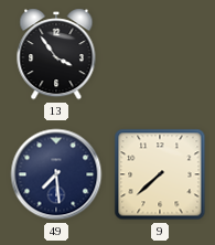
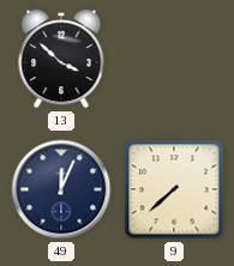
13: 3:54 -> 3:52 (61, 59)
49: 7:29 -> 12:04 (61, 189)
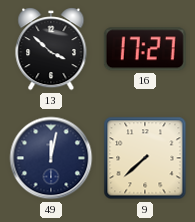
16: none -> 17:27 (145, 49)
49: 12:04 -> 12:02 (51, 158)
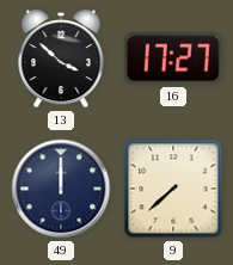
49: 12:02 -> 12:00 (61, 189)
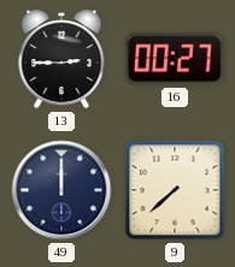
13: 3:52 -> 2:45 (61, 59)
16: 17:27 -> 00:27 (175, 59)
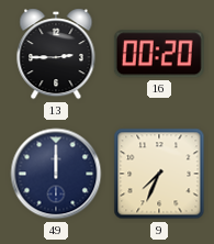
16: 00:27 -> 00:20 (159, 54)
9: 7:38 -> 7:34 (159, 174)
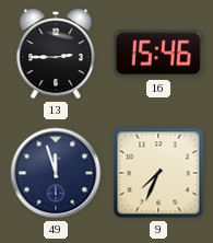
16: 00:20 -> 15:46 (158, 54)
49: 12:00 -> 11:57 (56, 173)
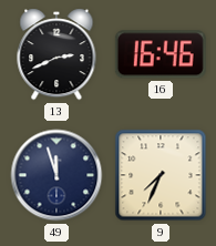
13: 2:45 -> 2:41 (56, 54)
16: 15:46 -> 16:46 (161, 54)
